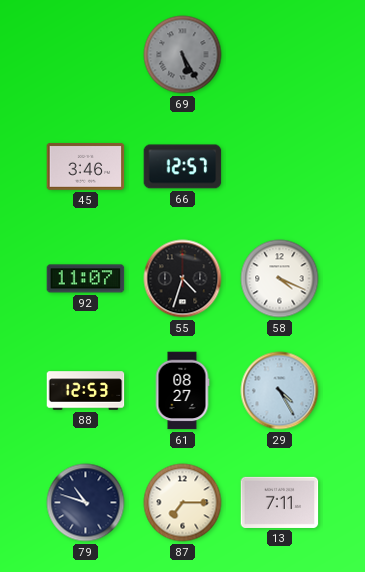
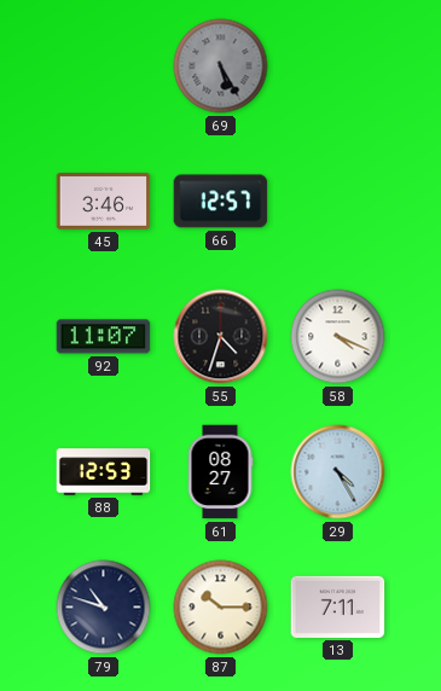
87: 7:15 -> 10:15 (221, 608)
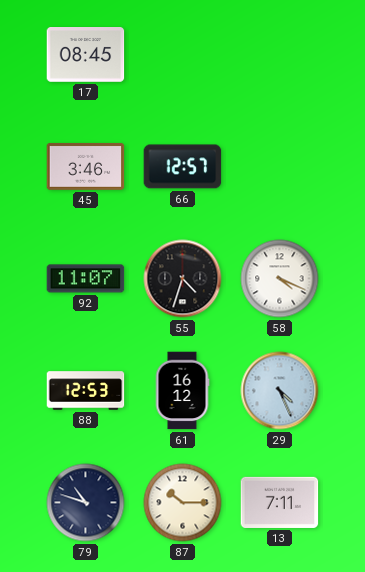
17: none -> 08:45 (86, 55)
69: 5:25 -> none (221, 66)
61: 08:27 -> 16:12 (182, 391)
29: 4:25 -> 4:26 (280, 391)
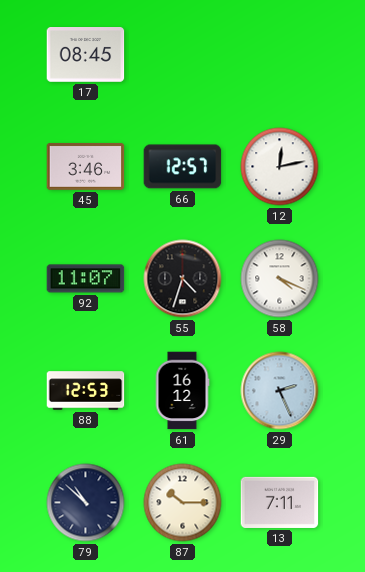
12: none -> 12:13 (280, 167)
29: 4:26 -> 2:26 (280, 391)
79: 10:48 -> 10:52 (86, 503)
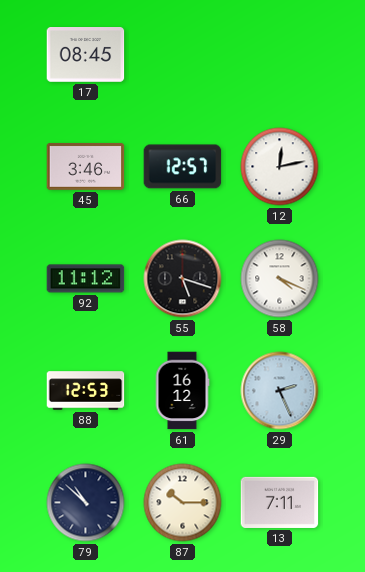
92: 11:07 -> 11:12 (86, 279)
55: 4:33 -> 5:18 (183, 279)
